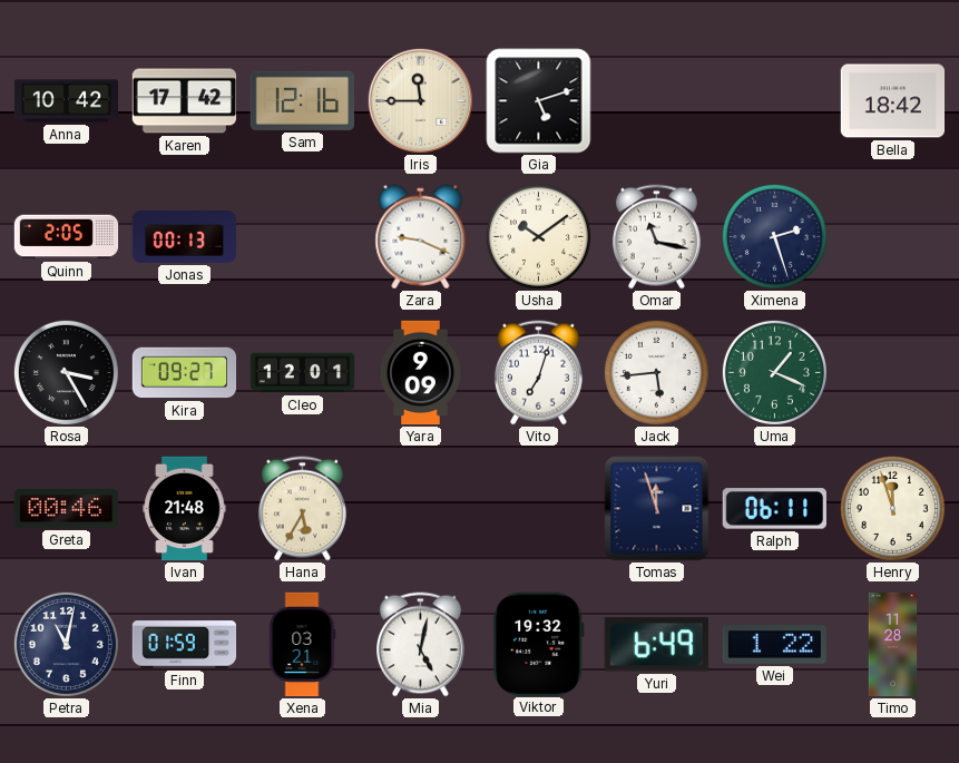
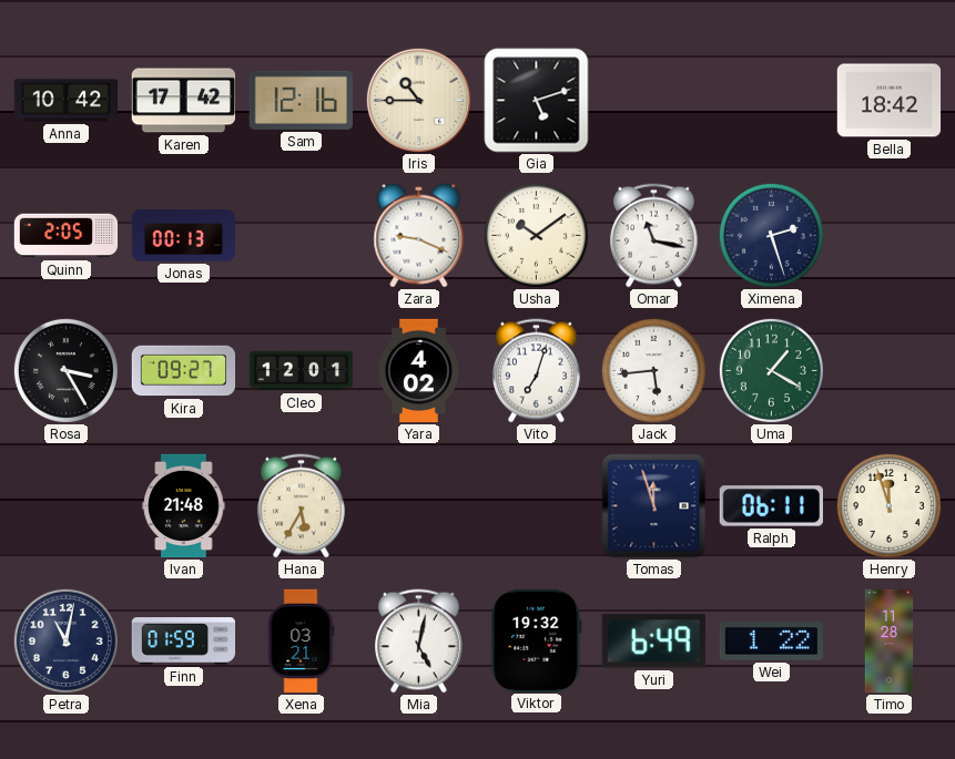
Iris: 11:45 -> 10:45 (418, 100)
Yara: 9:09 -> 4:02 (419, 371)
Uma: 1:19 -> 1:20 (771, 370)
Greta: 00:46 -> none (66, 509)
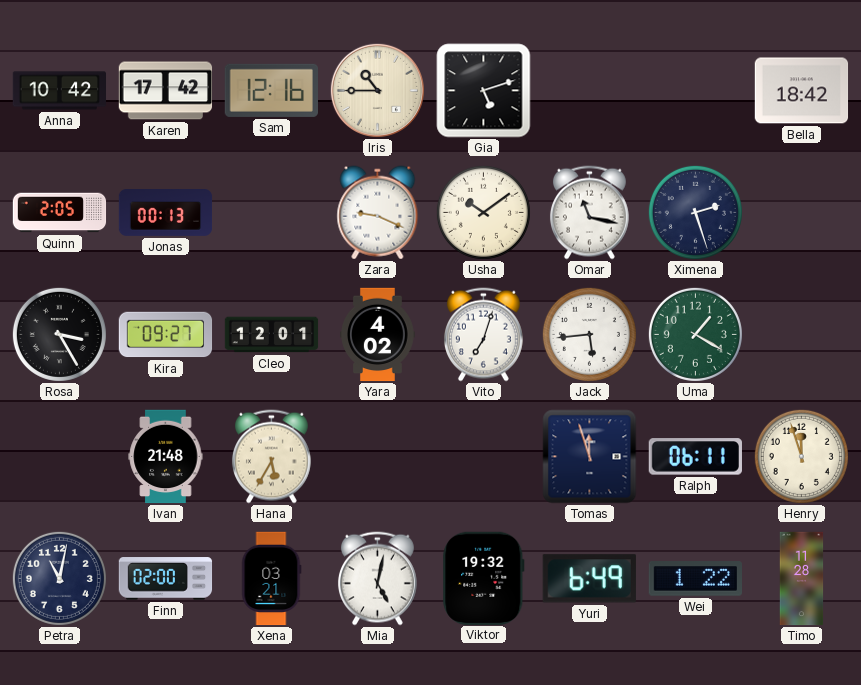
Finn: 01:59 -> 02:00 (166, 579)
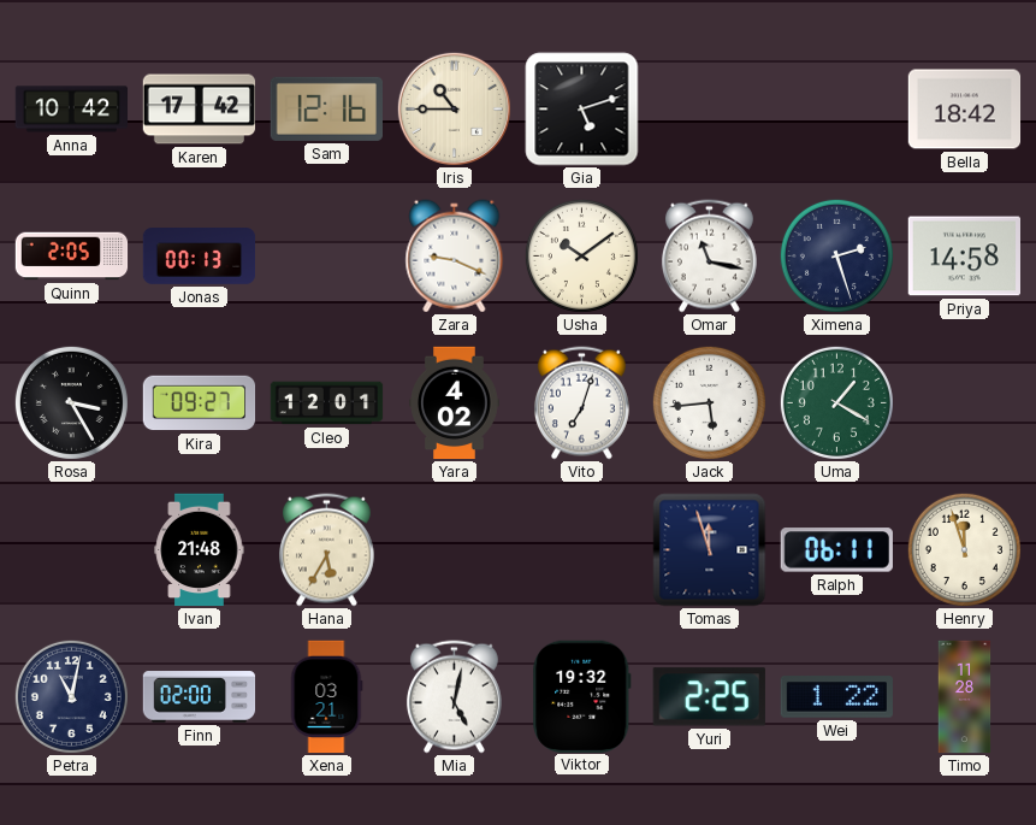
Priya: none -> 14:58 (964, 257)
Yuri: 6:49 -> 2:25 (709, 697)
